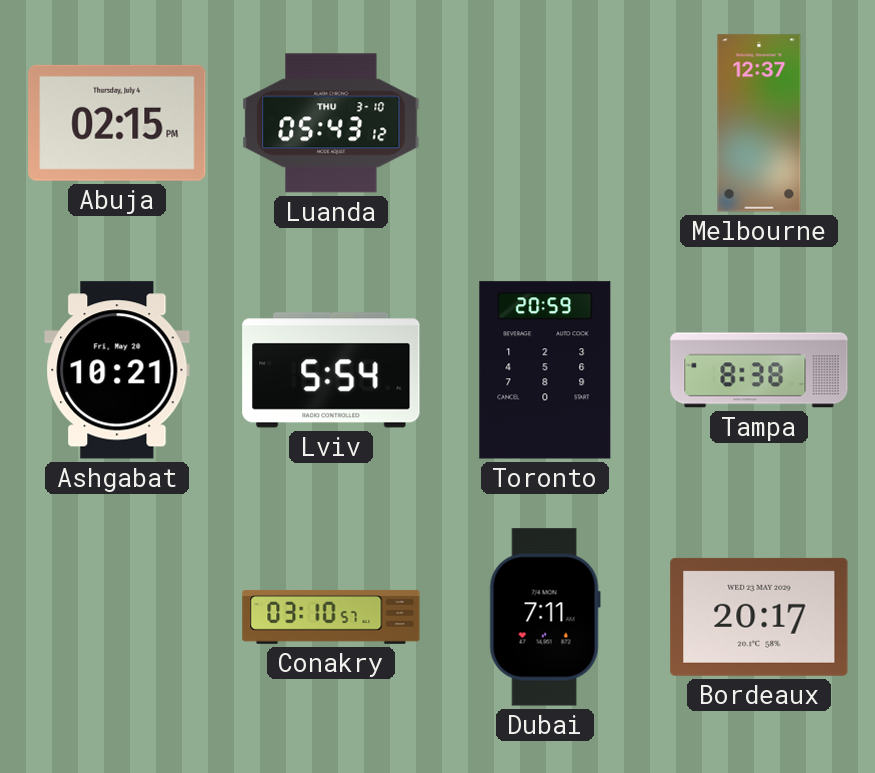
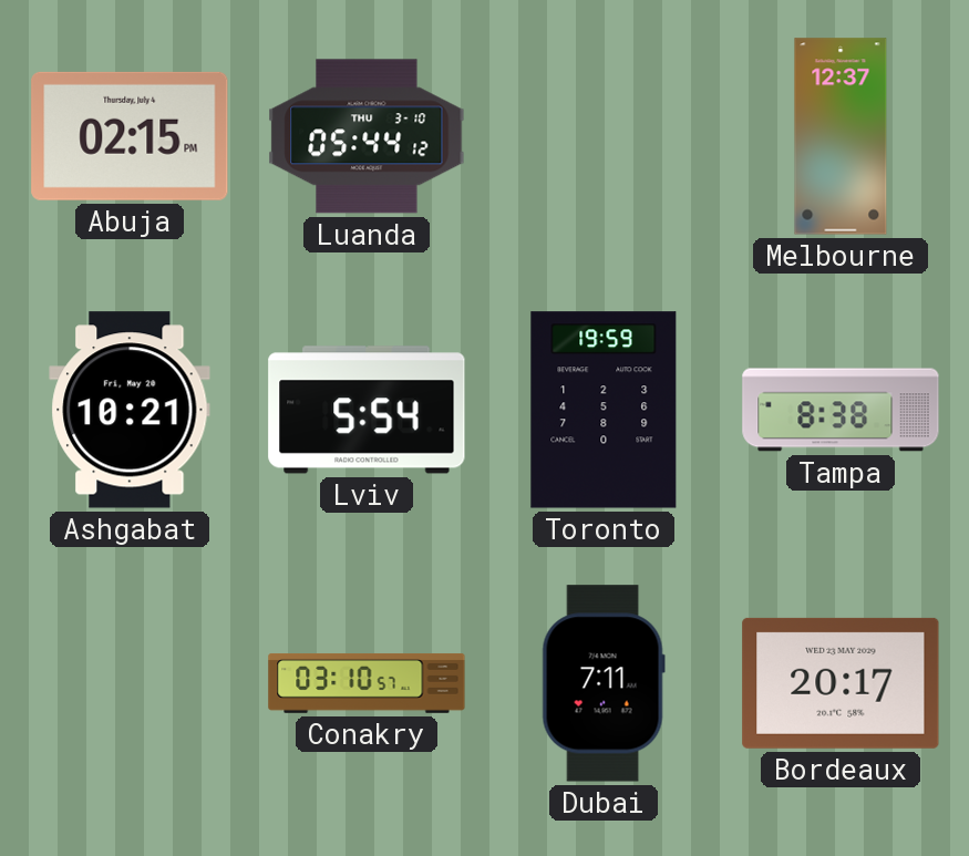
Luanda: 05:43 -> 05:44 (367, 136)
Toronto: 20:59 -> 19:59 (604, 410)
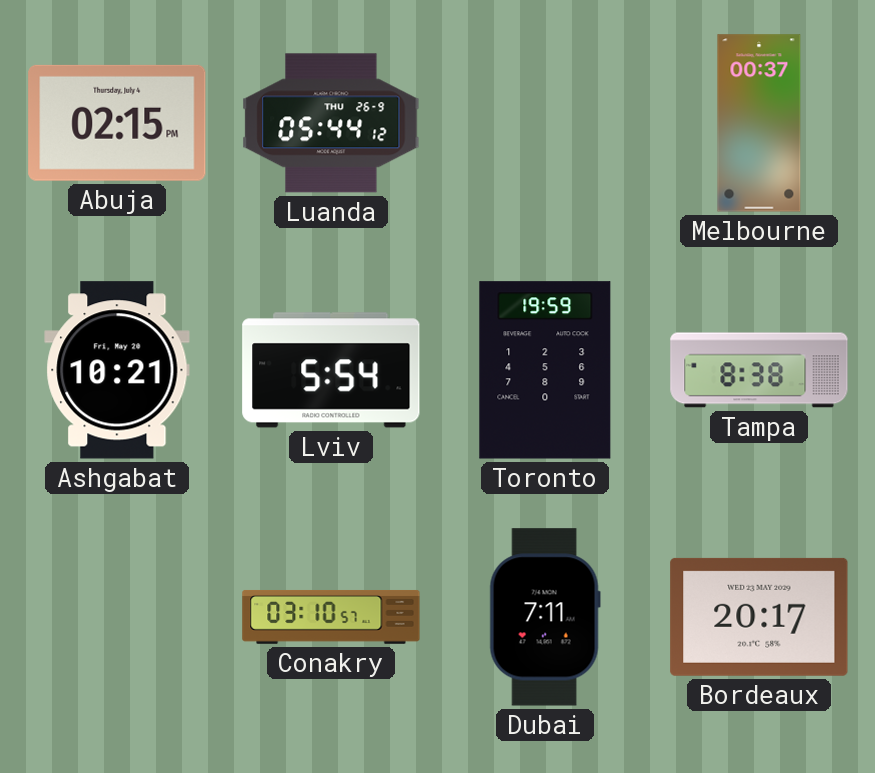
Luanda date: THU 3-10 -> THU 26-9 (331, 123)
Melbourne: 12:37 -> 00:37 (759, 123)
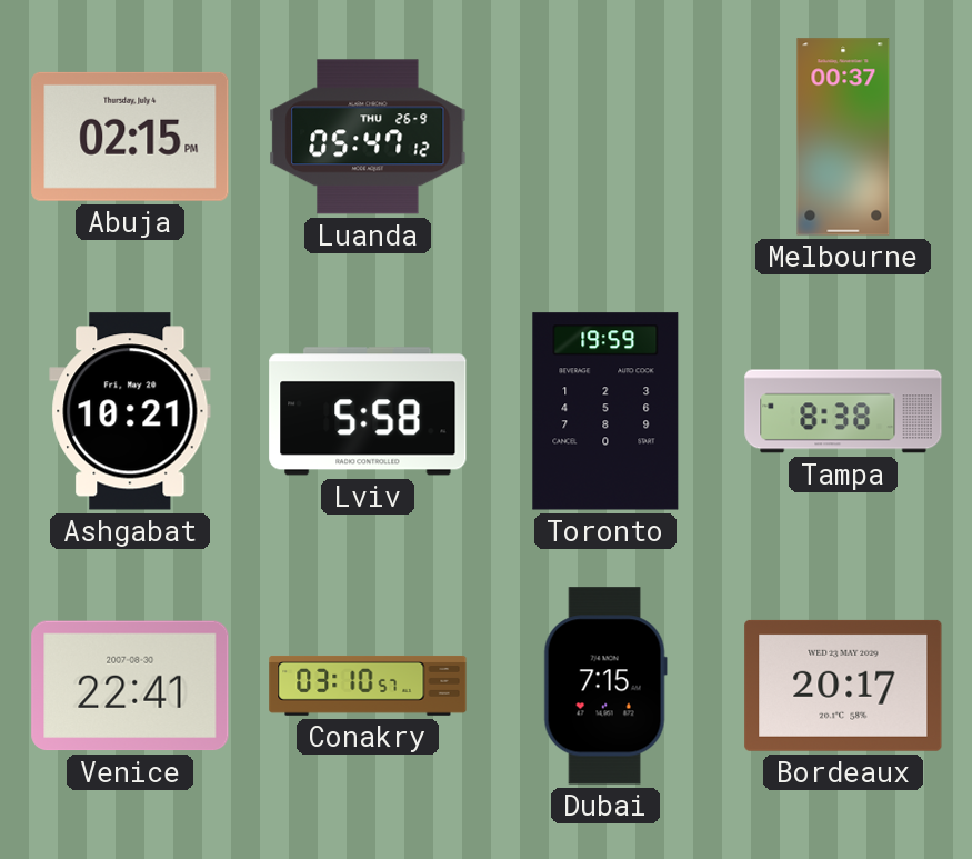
Luanda: 05:44 -> 05:47 (368, 137)
Lviv: 5:54 -> 5:58 (368, 411)
Venice: none -> 22:41 (130, 686)
Dubai: 7:11 -> 7:15 (605, 686)
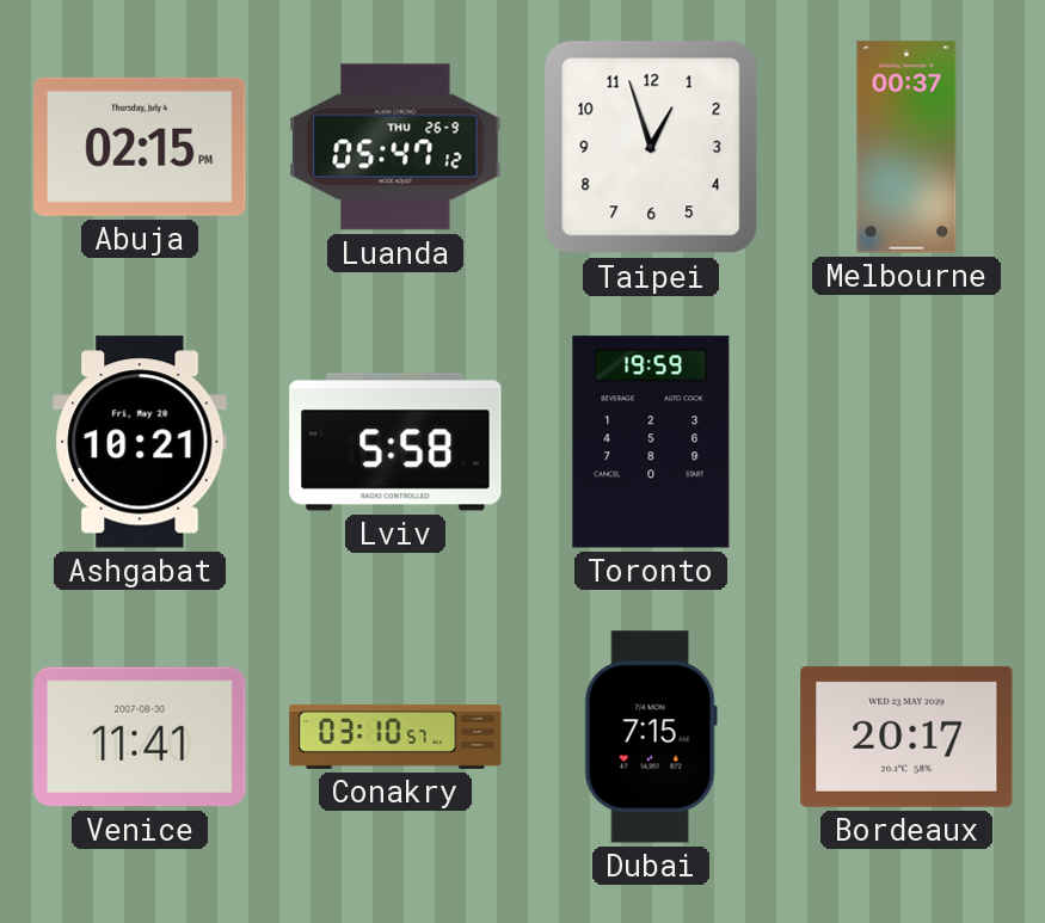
Taipei: none -> 12:57 (651, 147)
Tampa: 8:38 -> none (843, 411)
Venice: 22:41 -> 11:41 (140, 737)
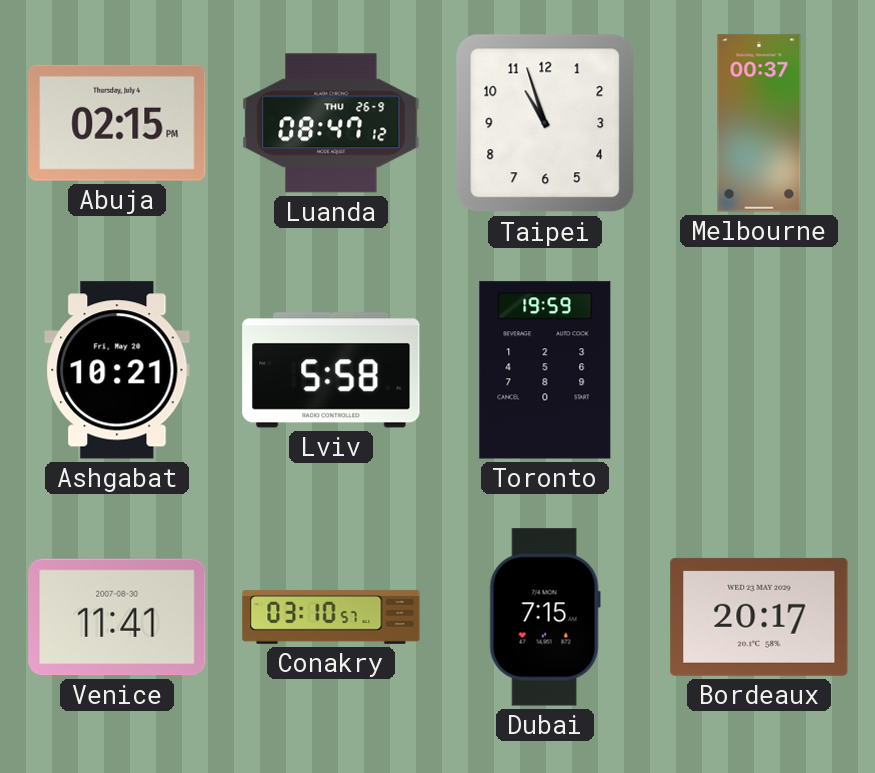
Luanda: 05:47 -> 08:47 (331, 123)
Taipei: 12:57 -> 10:57 (545, 123)
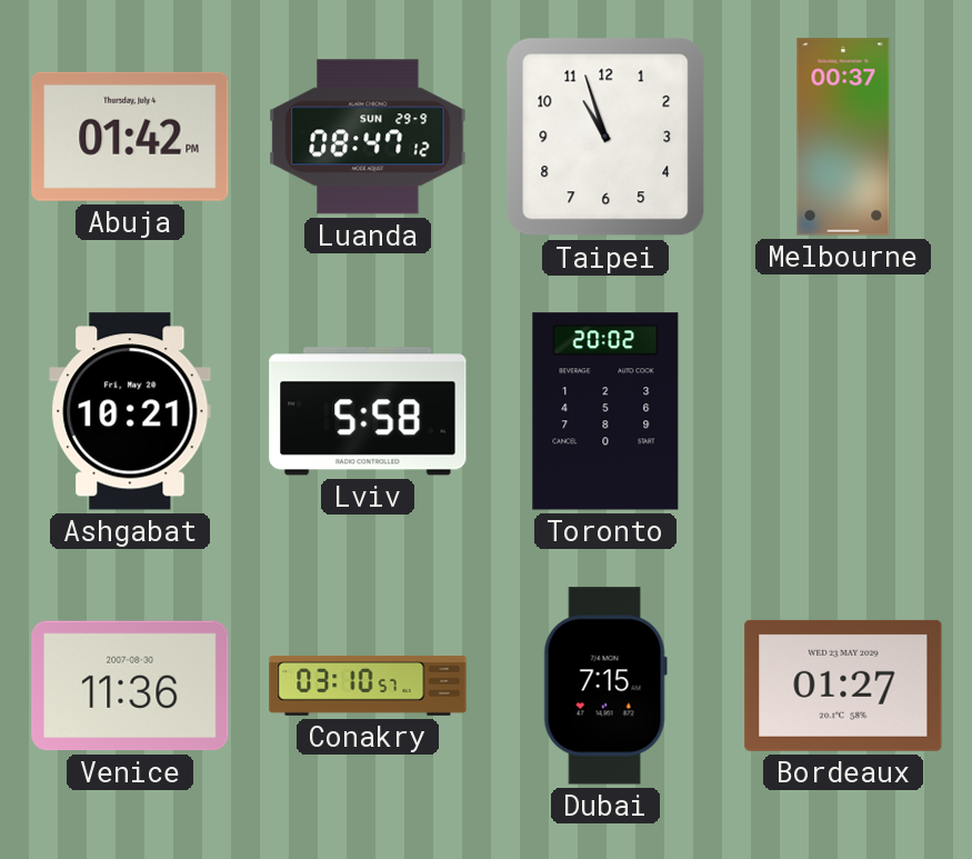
Abuja: 02:15 -> 01:42 (130, 137)
Luanda date: THU 26-9 -> SUN 29-9 (368, 137)
Toronto: 19:59 -> 20:02 (605, 411)
Venice: 11:41 -> 11:36 (130, 686)
Bordeaux: 20:17 -> 01:27 (843, 686)
